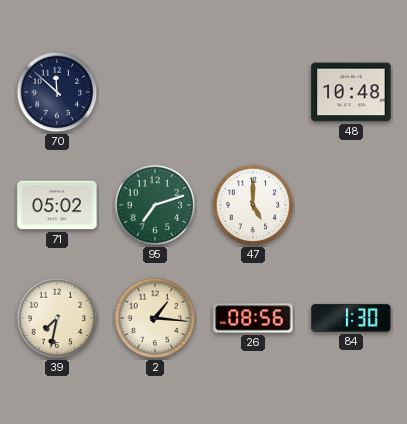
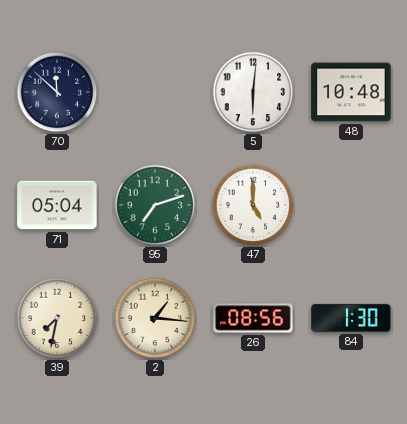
5: none -> 6:01 (253, 92)
71: 05:02 -> 05:04 (57, 205)
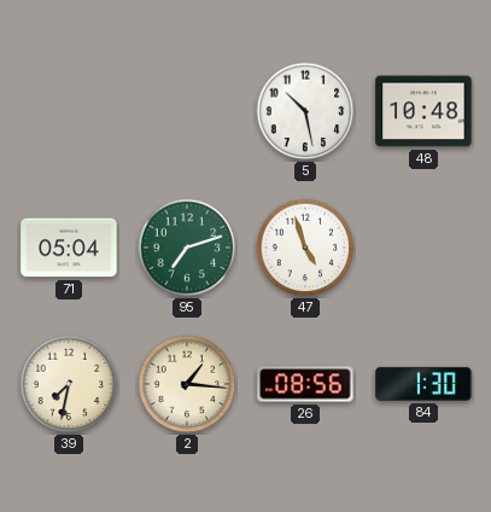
70: 11:52 -> none (57, 92)
5: 6:01 -> 10:28 (305, 111)
47: 5:00 -> 4:57 (305, 248)
